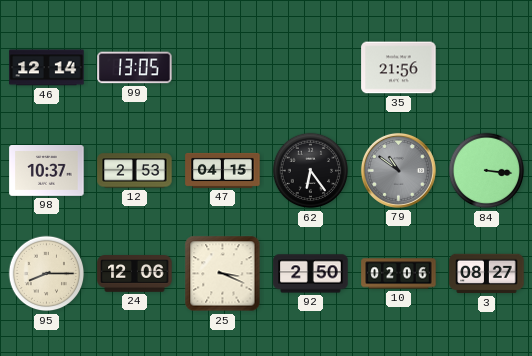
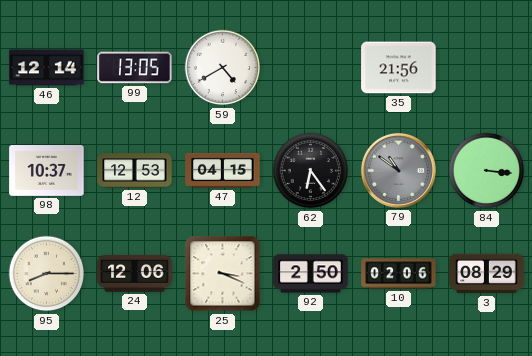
59: none -> 4:40 (223, 68)
12: 2:53 -> 12:53 (135, 171)
3: 08:27 -> 08:29 (487, 274)
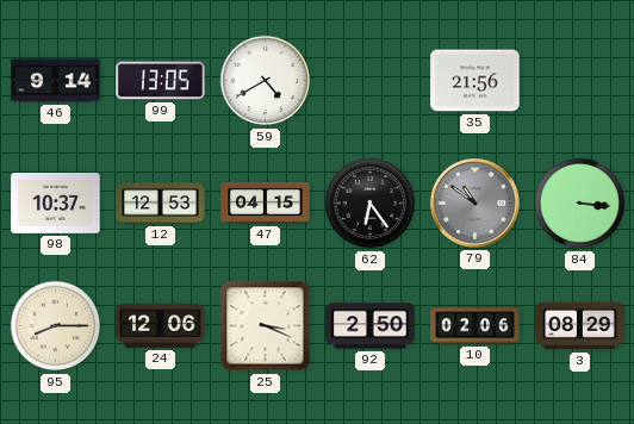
46: 12:14 -> 9:14 (56, 81)
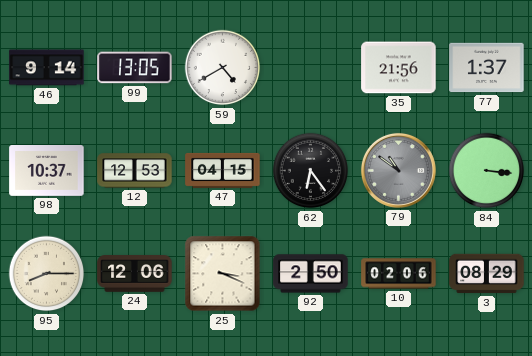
77: none -> 1:37 (487, 68)
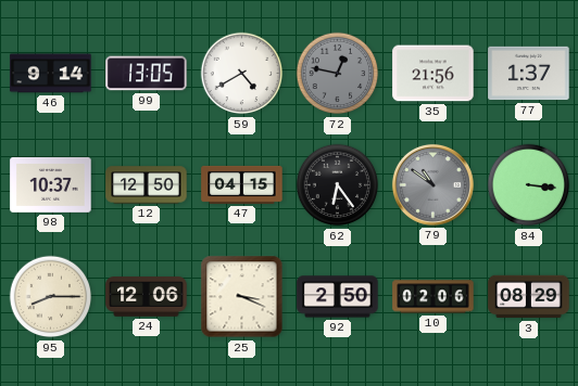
72: none -> 12:47 (338, 74)
12: 12:53 -> 12:50 (147, 185)
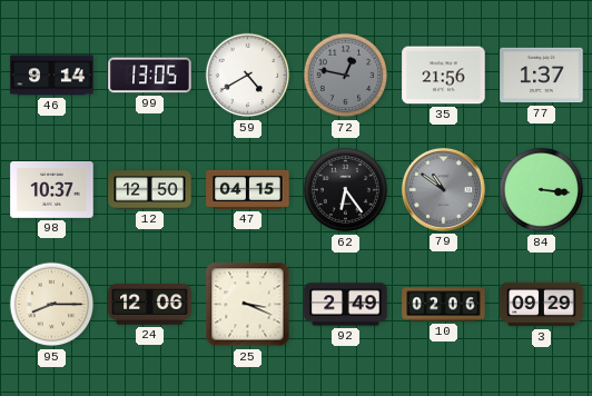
92: 2:50 -> 2:49 (346, 305)
3: 08:29 -> 09:29 (542, 305)
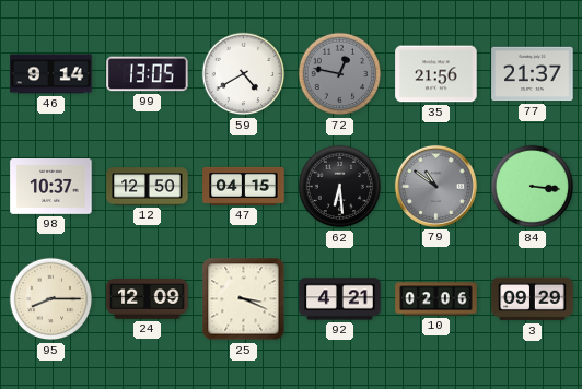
77: 1:37 -> 21:37 (533, 74)
62: 6:24 -> 6:29 (340, 187)
24: 12:06 -> 12:09 (148, 299)
92: 2:49 -> 4:21 (340, 299)
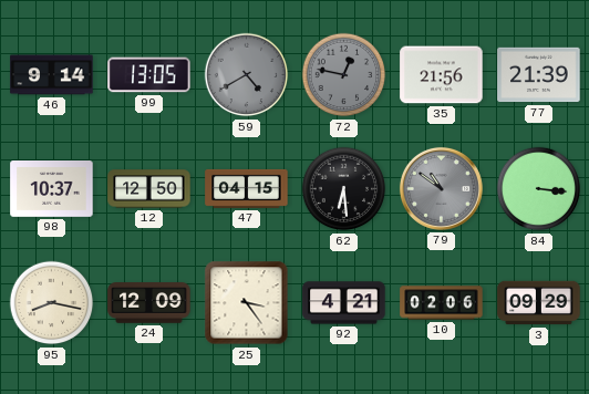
59 dial: white -> grey (247, 75)
77: 21:37 -> 21:39 (539, 75)
95: 8:15 -> 8:17 (52, 303)
25: 3:19 -> 3:24 (247, 303)
